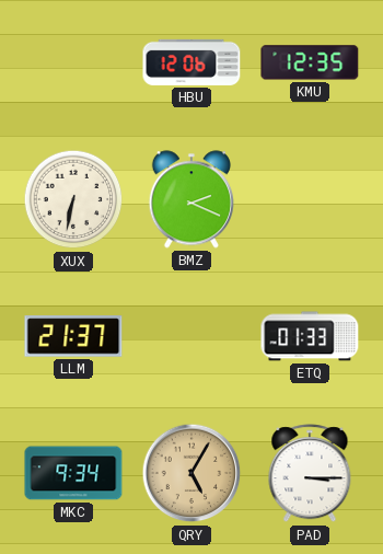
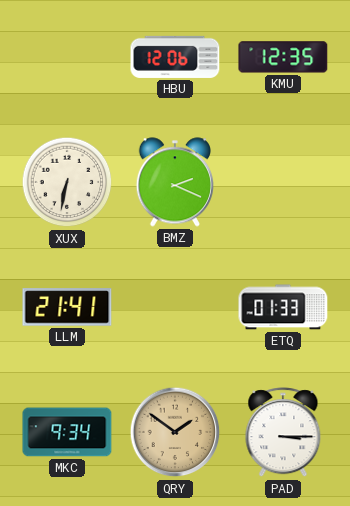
LLM: 21:37 -> 21:41 (67, 307)
QRY: 5:05 -> 1:51 (175, 432)
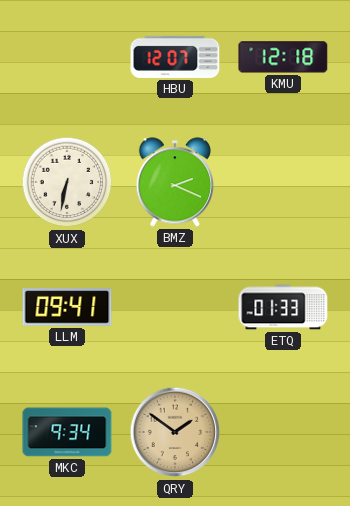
HBU: 12:06 -> 12:07 (175, 57)
KMU: 12:35 -> 12:18 (283, 57)
LLM: 21:41 -> 09:41 (67, 307)
PAD: 3:15 -> none (283, 433)
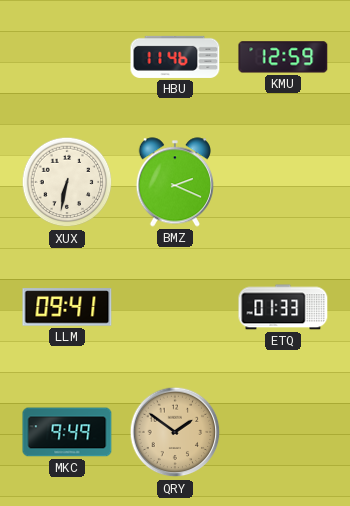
HBU: 12:07 -> 11:46 (175, 57)
KMU: 12:18 -> 12:59 (283, 57)
MKC: 9:34 -> 9:49 (67, 432)
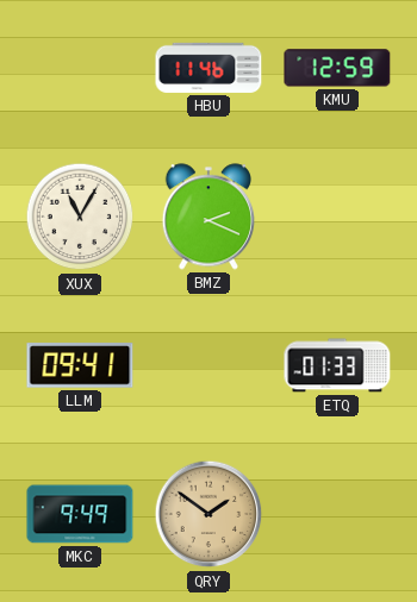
XUX: 6:32 -> 11:05 (80, 217)
